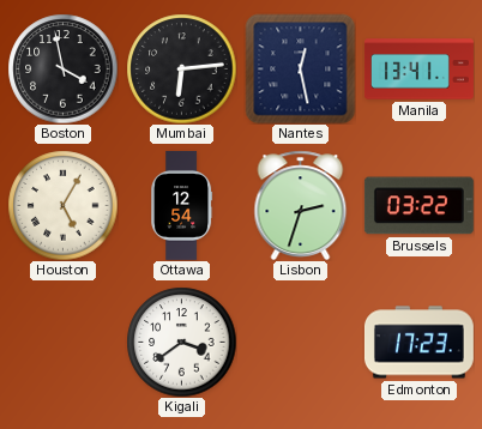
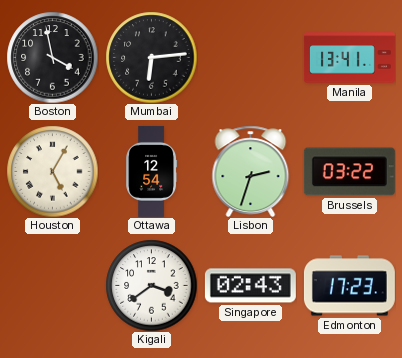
Nantes: 12:28 -> none (300, 68)
Singapore: none -> 02:43 (250, 286)
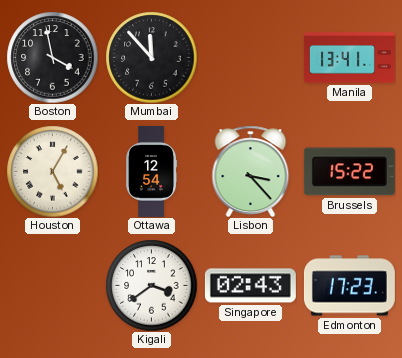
Mumbai: 6:14 -> 11:53 (151, 57)
Lisbon: 2:33 -> 3:23 (251, 171)
Brussels: 03:22 -> 15:22 (349, 172)
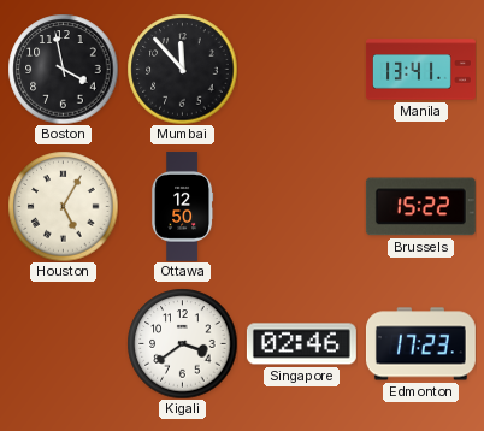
Ottawa: 12:54 -> 12:50 (183, 206)
Lisbon: 3:23 -> none (251, 171)
Singapore: 02:43 -> 02:46 (301, 344)
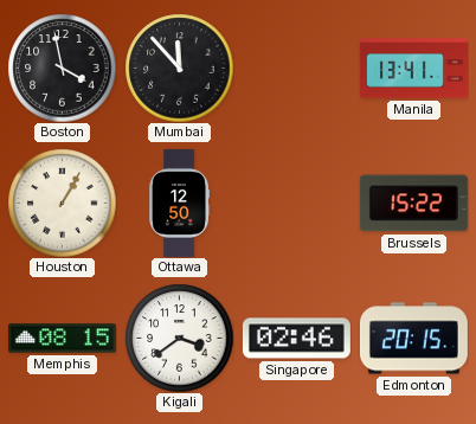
Houston: 5:05 -> 1:05 (62, 203)
Memphis: none -> 08:15 (62, 339)
Edmonton: 17:23 -> 20:15 (413, 339)
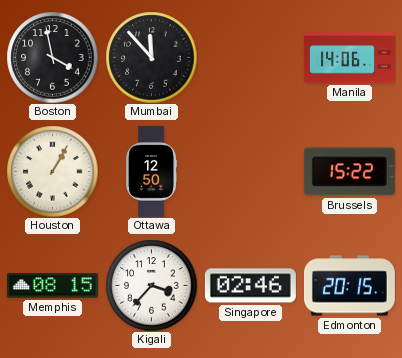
Manila: 13:41 -> 14:06 (349, 58)
Kigali: 3:39 -> 3:37 (151, 285)
